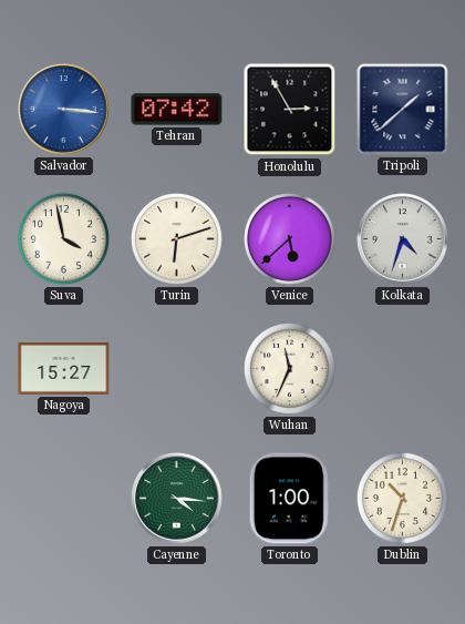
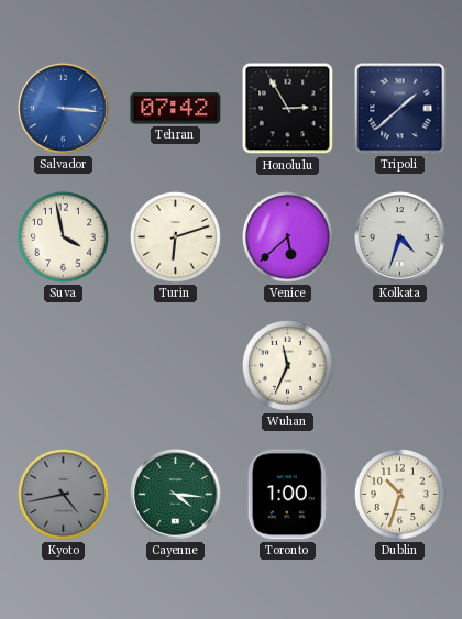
Nagoya: 15:27 -> none (64, 368)
Kyoto: none -> 4:43 (63, 494)
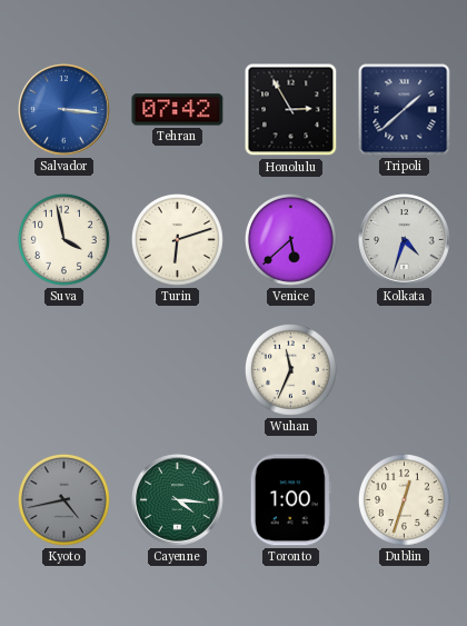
Dublin: 10:33 -> 12:33 (404, 499)
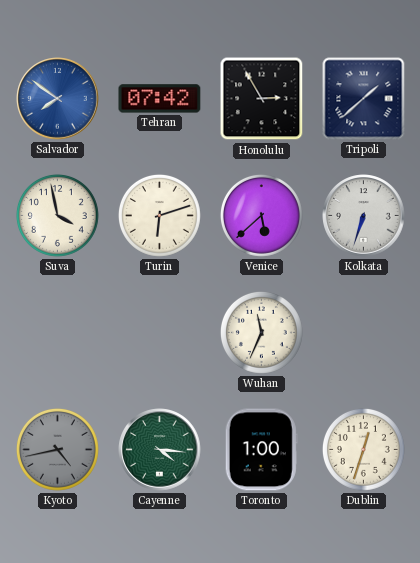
Salvador: 3:16 -> 7:51 (58, 99)
Kolkata: 4:33 -> 6:33 (364, 216)
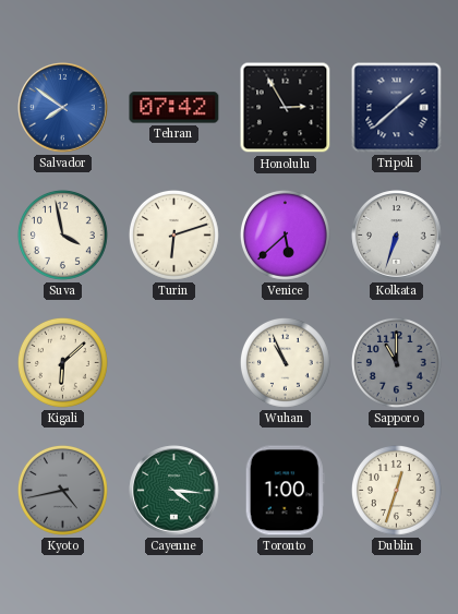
Kigali: none -> 6:08 (62, 362)
Wuhan: 11:34 -> 10:56 (285, 362)
Sapporo: none -> 11:00 (396, 362)
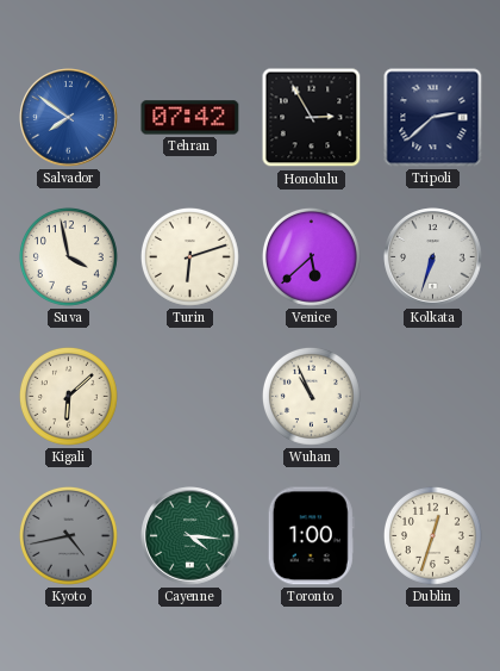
Tripoli: 1:38 -> 2:38 (433, 118)
Sapporo: 11:00 -> none (396, 362)
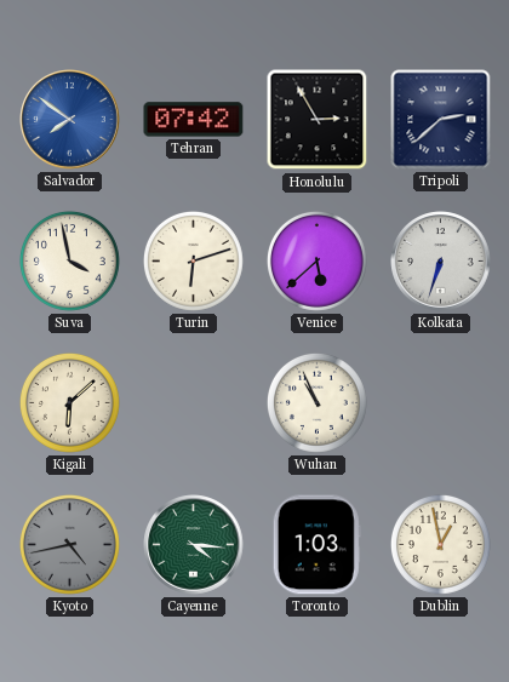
Toronto: 1:00 -> 1:03 (316, 545)
Dublin: 12:33 -> 12:58 (440, 544)
